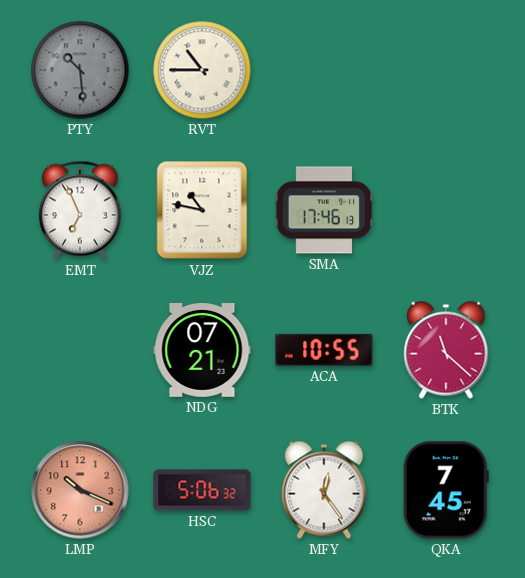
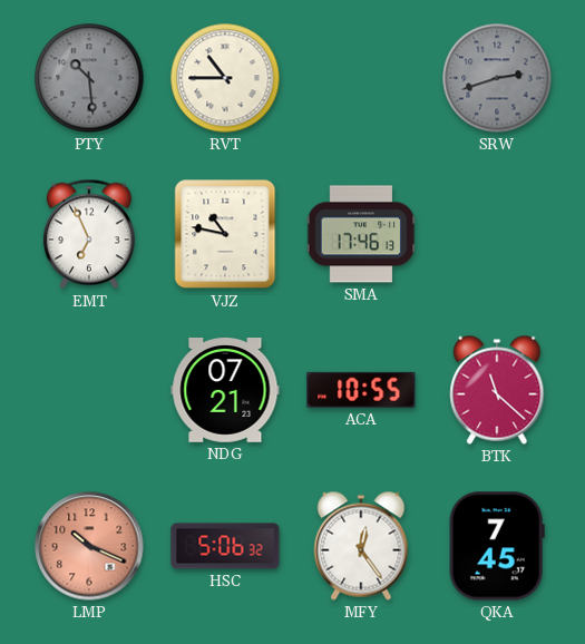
SRW: none -> 2:42 (497, 78)
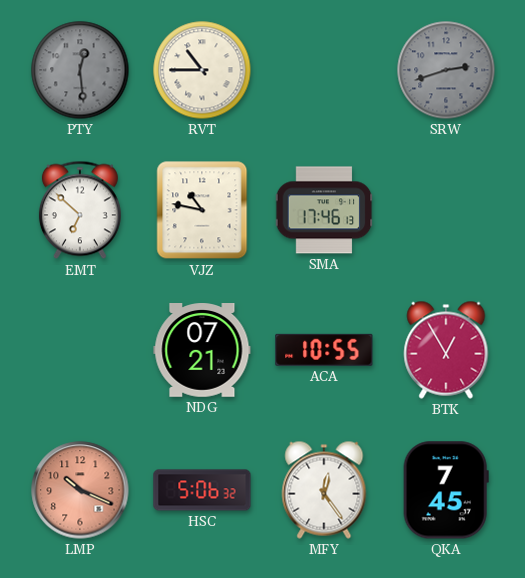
PTY: 10:29 -> 12:29 (80, 70)
EMT: 6:56 -> 6:52 (80, 210)
BTK: 11:22 -> 12:55 (446, 350)
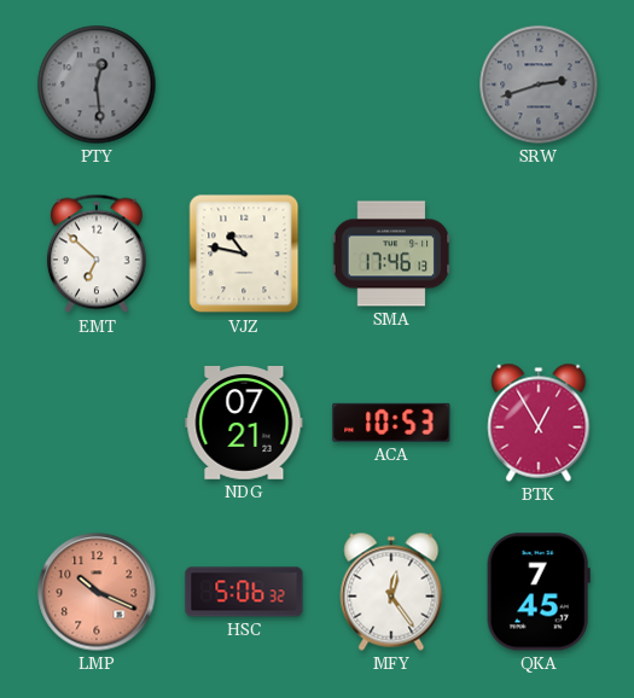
RVT: 10:45 -> none (202, 70)
ACA: 10:55 -> 10:53 (391, 423)
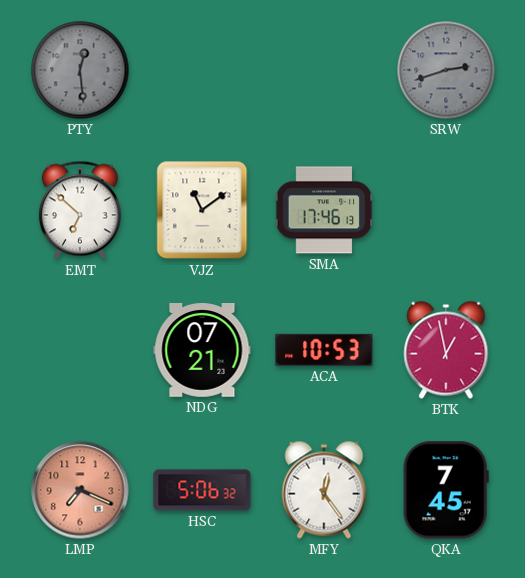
VJZ: 10:47 -> 11:09 (202, 210)
BTK: 12:55 -> 12:58 (446, 350)
LMP: 10:19 -> 7:19 (80, 490)
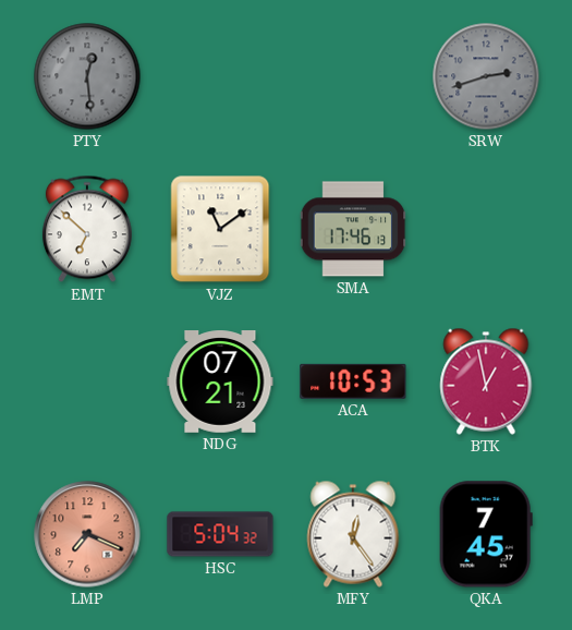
HSC: 5:06 -> 5:04 (220, 534)
